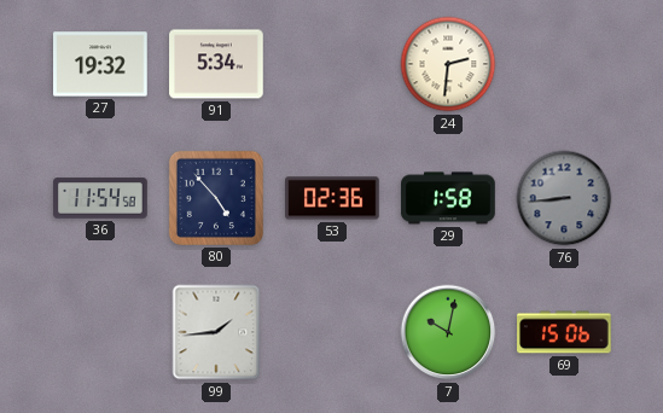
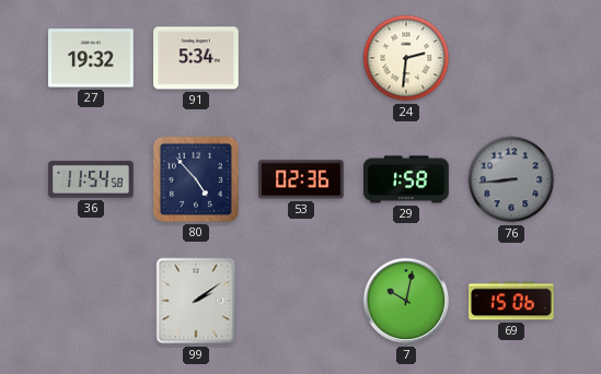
99: 1:44 -> 2:09 (196, 301)
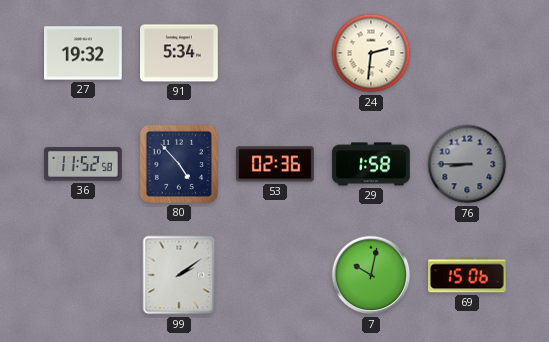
36: 11:54 -> 11:52 (83, 164)
76: 8:44 -> 8:45 (467, 164)
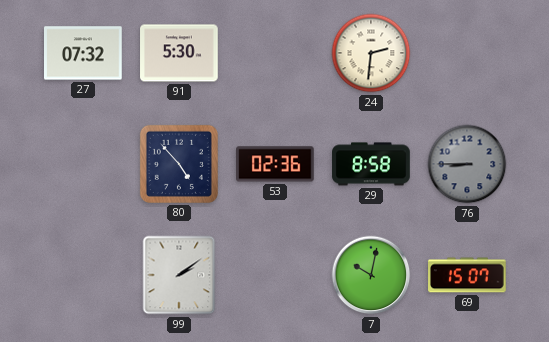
27: 19:32 -> 07:32 (83, 53)
91: 5:34 -> 5:30 (179, 53)
36: 11:52 -> none (83, 164)
29: 1:58 -> 8:58 (371, 164)
69: 15:06 -> 15:07 (467, 275)
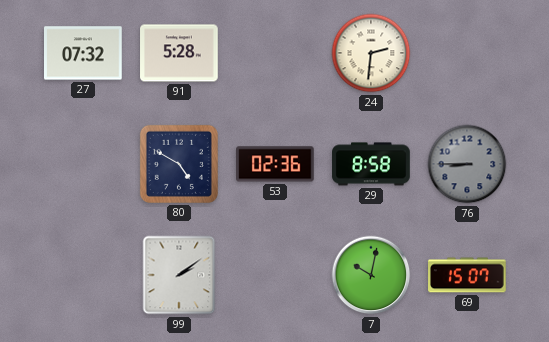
91: 5:30 -> 5:28 (179, 53)
80: 4:53 -> 4:50 (179, 164)
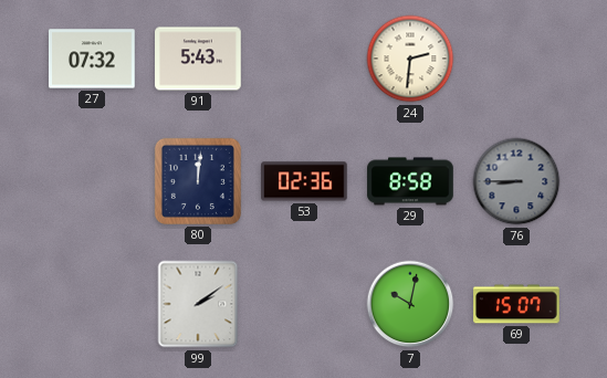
91: 5:28 -> 5:43 (198, 59)
80: 4:50 -> 12:01 (198, 181)
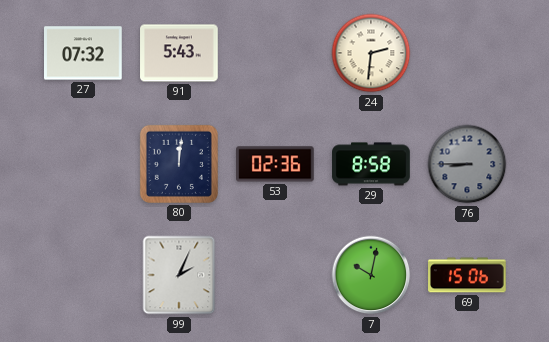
99: 2:09 -> 2:04 (179, 275)
69: 15:07 -> 15:06 (467, 275)
